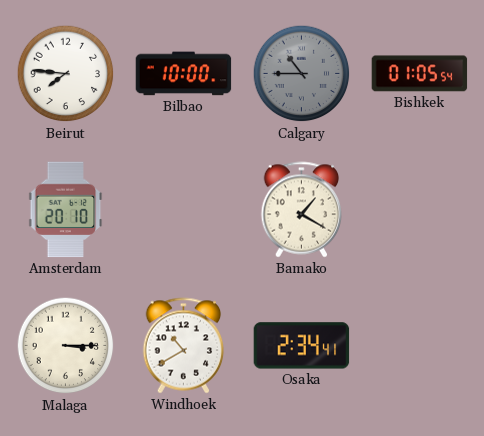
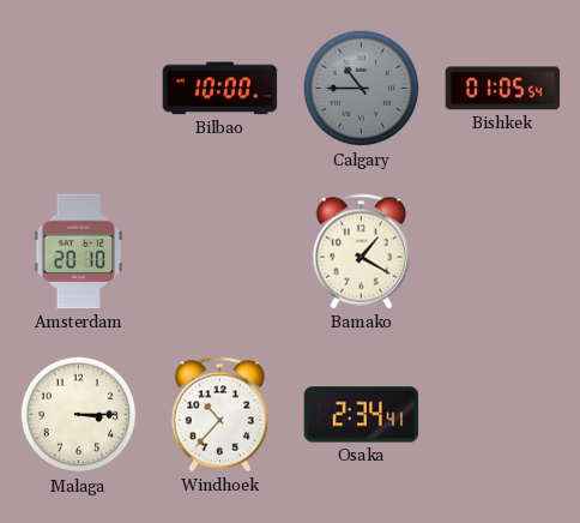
Beirut: 7:46 -> none (66, 74)
Windhoek: 10:40 -> 10:37 (220, 415)
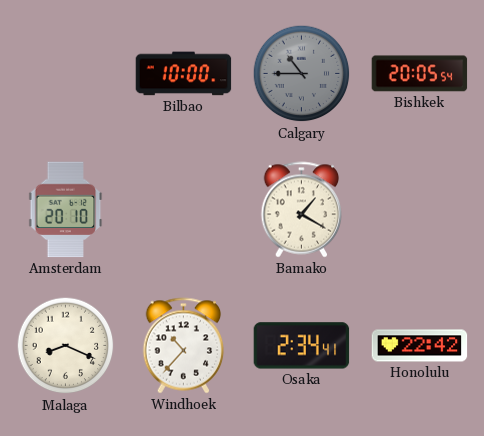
Bishkek: 01:05 -> 20:05 (420, 74)
Malaga: 3:15 -> 8:19 (66, 346)
Honolulu: none -> 22:42 (420, 346)
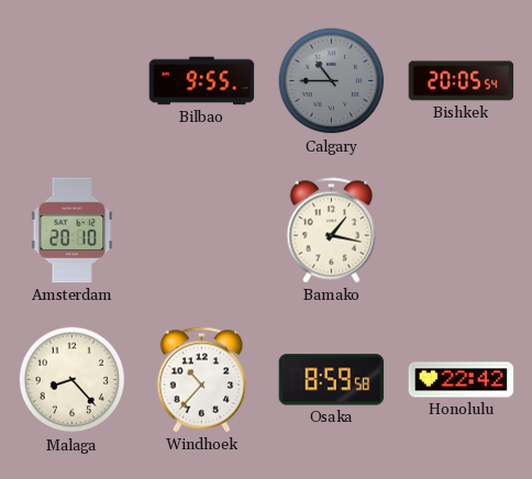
Bilbao: 10:00 -> 9:55 (202, 81)
Bamako: 1:20 -> 1:17 (332, 231)
Malaga: 8:19 -> 8:23 (73, 380)
Osaka: 2:34 -> 8:59 (332, 380)
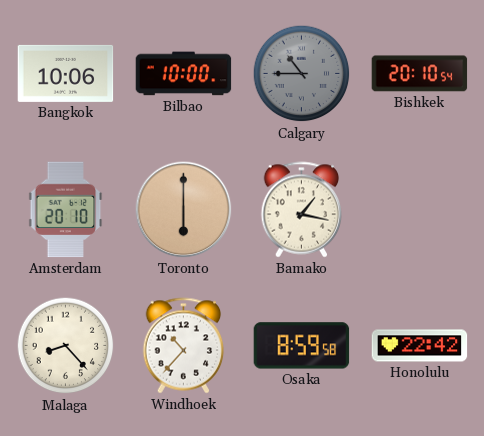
Bangkok: none -> 10:06 (66, 73)
Bilbao: 9:55 -> 10:00 (184, 74)
Bishkek: 20:05 -> 20:10 (420, 74)
Toronto: none -> 6:00 (184, 210)
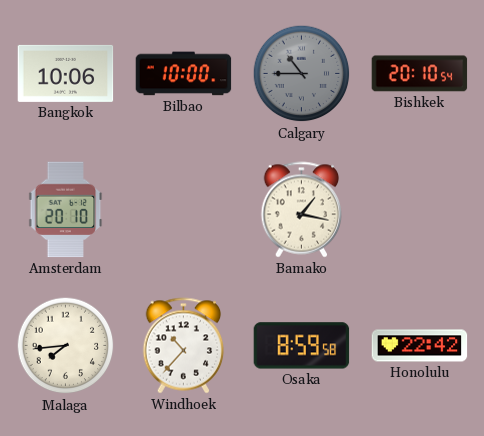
Toronto: 6:00 -> none (184, 210)
Malaga: 8:23 -> 7:44 (66, 346)
